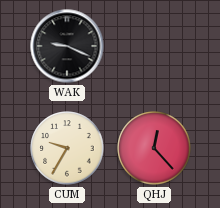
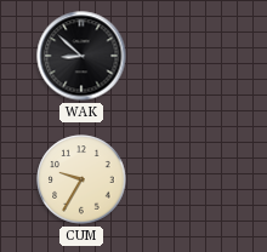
WAK: 9:19 -> 8:52 (81, 56)
QHJ: 12:23 -> none (154, 148)
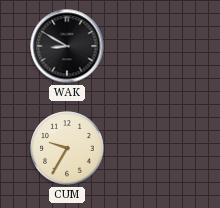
WAK: 8:52 -> 8:50 (67, 46)
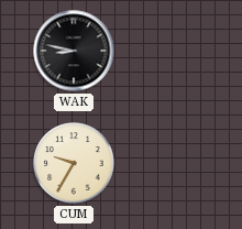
WAK: 8:50 -> 8:47 (74, 51)
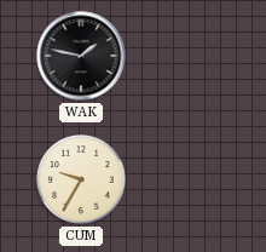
WAK: 8:47 -> 1:47 (81, 56)
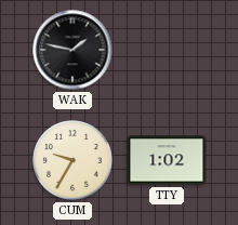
TTY: none -> 1:02 (167, 160)
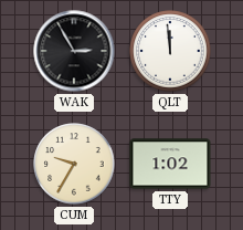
WAK: 1:47 -> 2:55 (74, 51)
QLT: none -> 11:59 (170, 51)
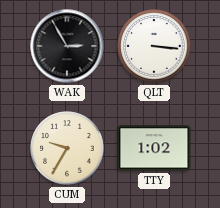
QLT: 11:59 -> 3:16 (154, 46)
